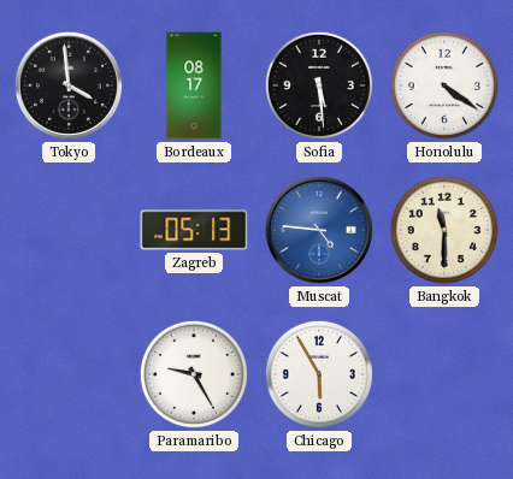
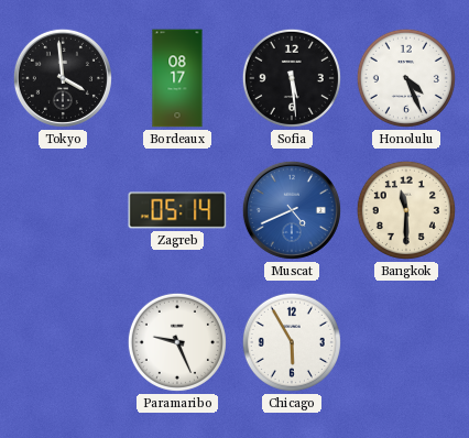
Honolulu: 4:21 -> 4:26 (406, 78)
Zagreb: 05:13 -> 05:14 (177, 210)
Muscat: 4:46 -> 4:41 (292, 210)
Paramaribo: 9:25 -> 9:26 (177, 342)
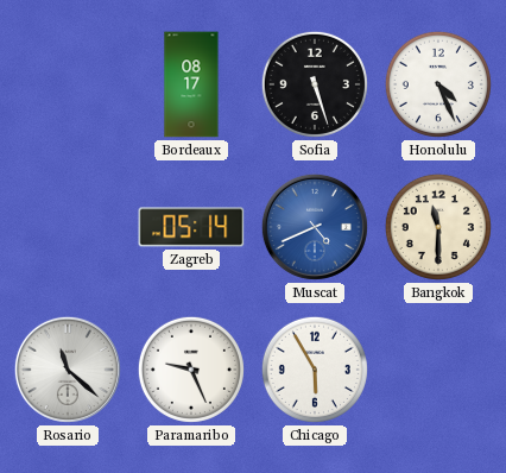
Tokyo: 3:59 -> none (63, 78)
Sofia: 5:29 -> 5:27 (315, 84)
Rosario: none -> 11:22 (68, 370)
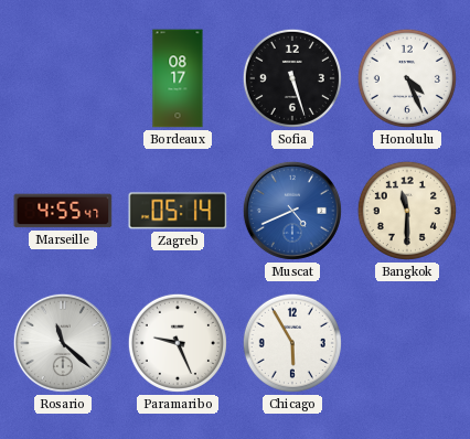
Marseille: none -> 4:55 (63, 211)
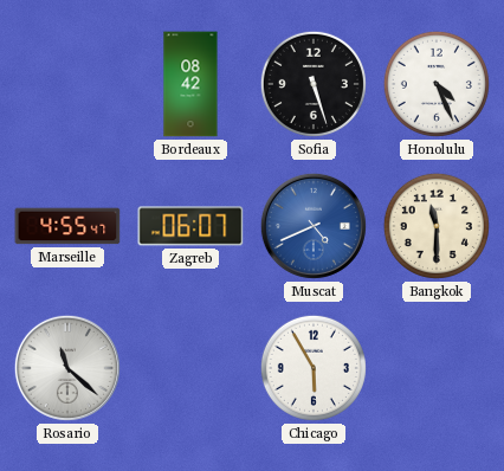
Bordeaux: 08:17 -> 08:42 (190, 84)
Zagreb: 05:14 -> 06:07 (190, 226)
Paramaribo: 9:26 -> none (178, 343)
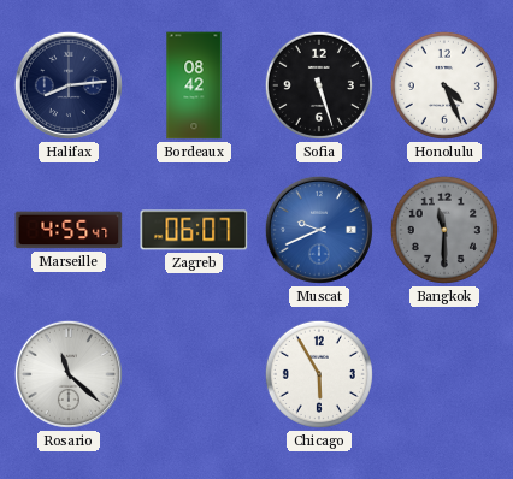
Halifax: none -> 8:14 (69, 85)
Muscat: 4:41 -> 9:41 (319, 230)
Bangkok dial: cream -> grey (444, 230)
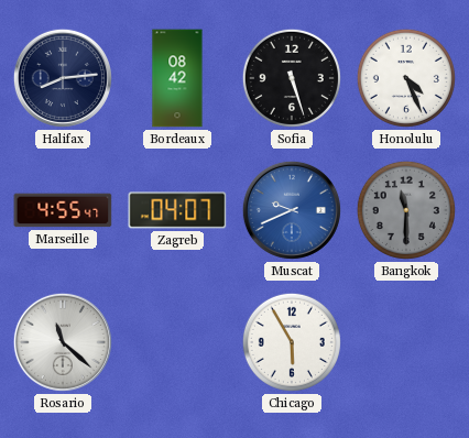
Zagreb: 06:07 -> 04:07 (177, 210)
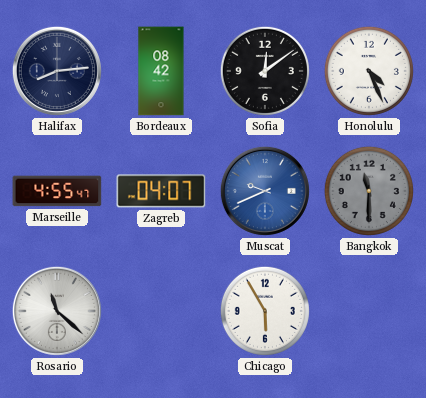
Sofia: 5:27 -> 12:09 (265, 71)
